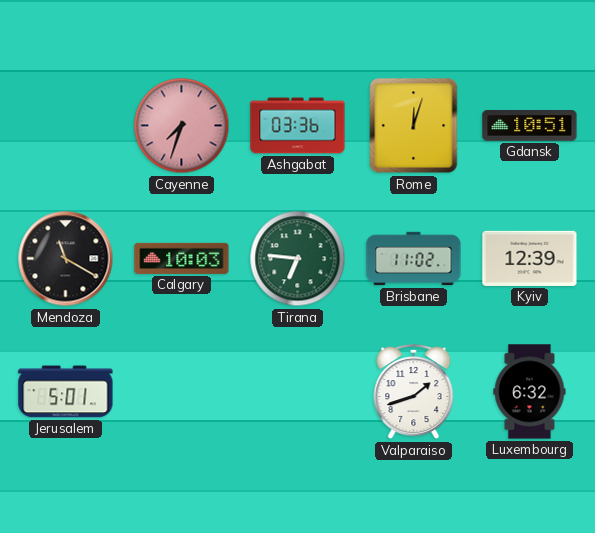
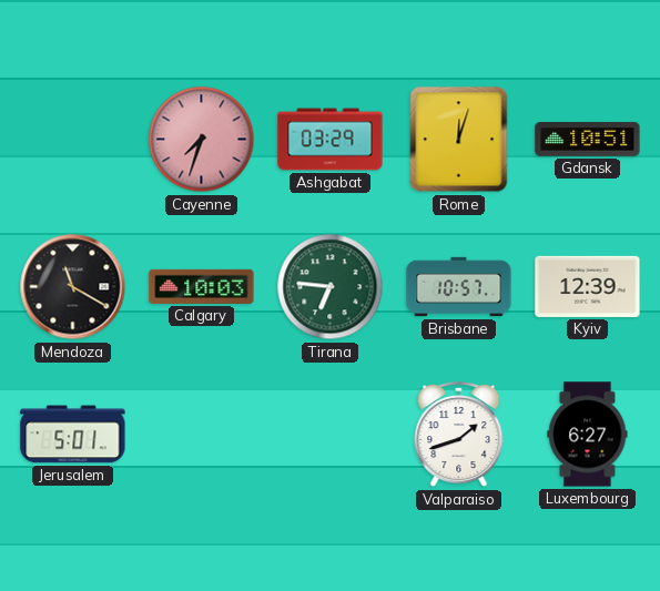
Ashgabat: 03:36 -> 03:29 (331, 140)
Brisbane: 11:02 -> 10:57 (459, 287)
Luxembourg: 6:32 -> 6:27 (588, 435)
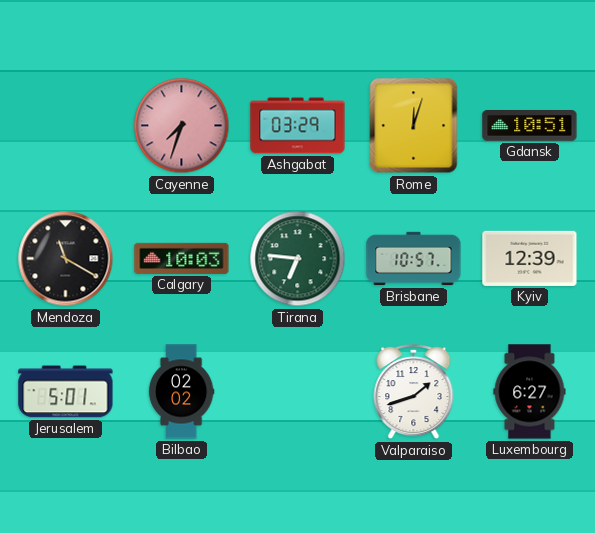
Bilbao: none -> 02:02 (181, 392)
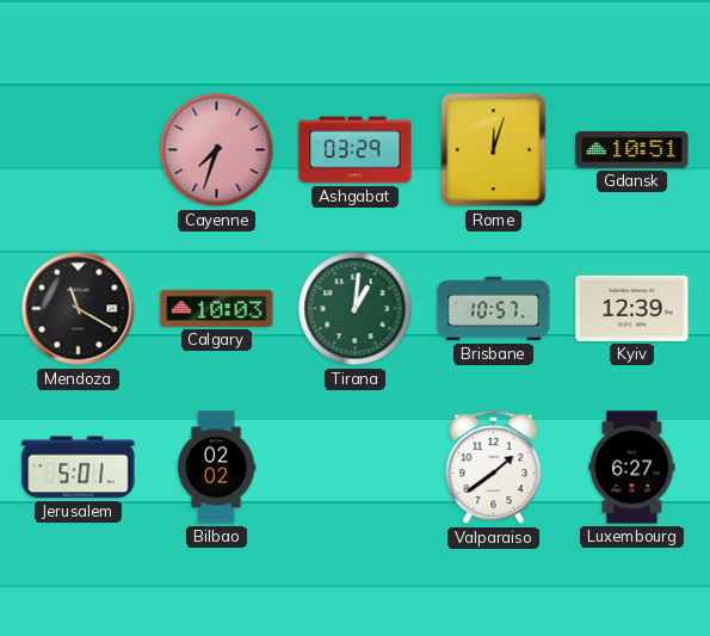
Tirana: 6:46 -> 1:01 (356, 309)
Valparaiso: 1:42 -> 1:39 (494, 469)
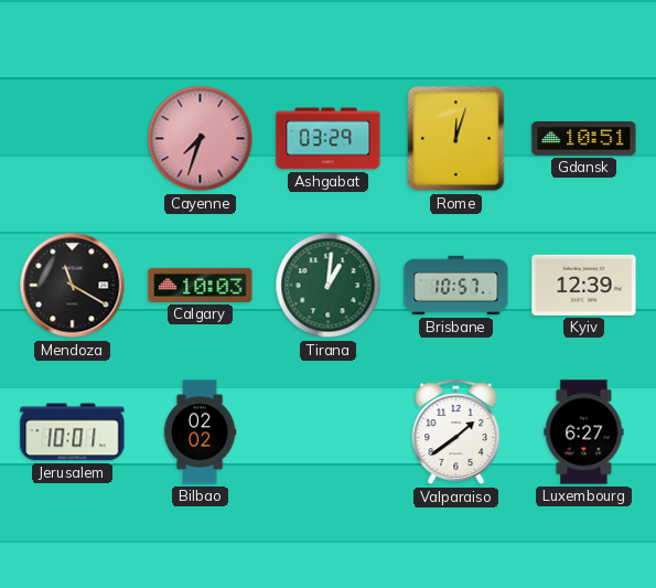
Jerusalem: 5:01 -> 10:01 (73, 432)
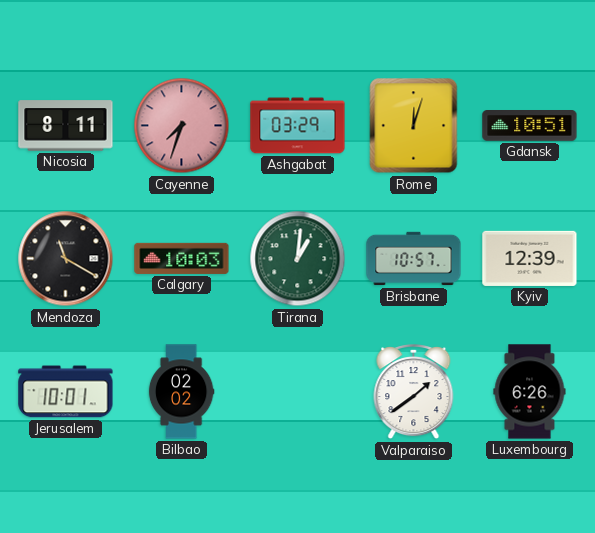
Nicosia: none -> 8:11 (66, 126)
Luxembourg: 6:27 -> 6:26 (530, 392)
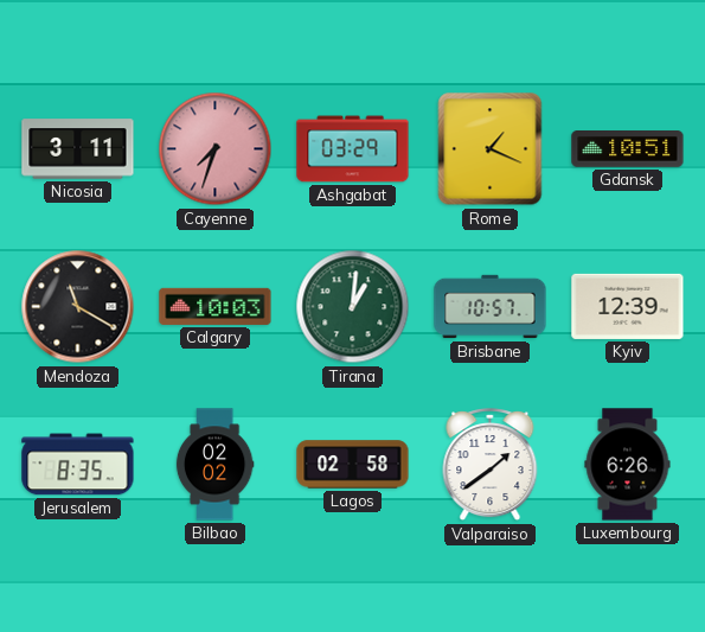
Nicosia: 8:11 -> 3:11 (78, 149)
Rome: 12:03 -> 1:19 (491, 149)
Jerusalem: 10:01 -> 8:35 (78, 465)
Lagos: none -> 02:58 (353, 465)
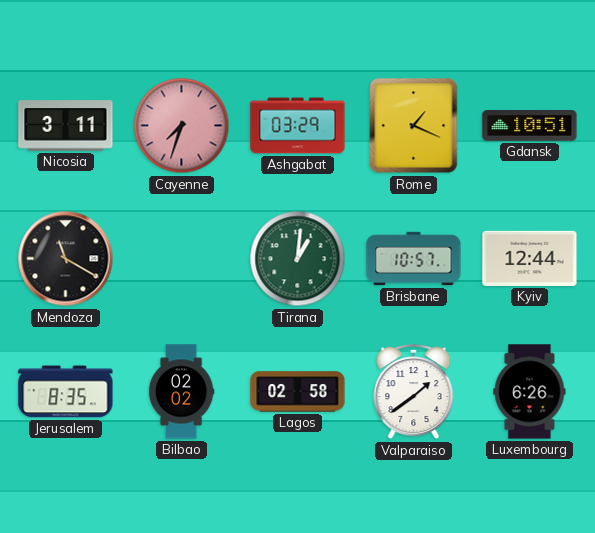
Calgary: 10:03 -> none (216, 306)
Kyiv: 12:39 -> 12:44 (530, 258)
